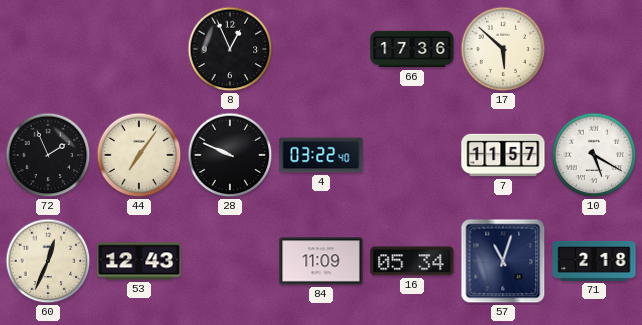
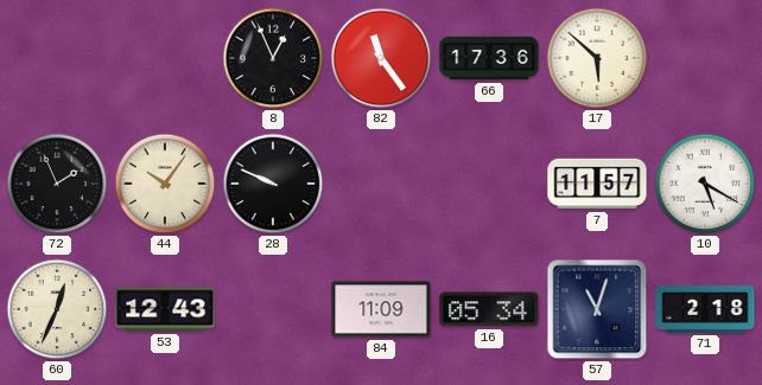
82: none -> 11:24 (381, 58)
44: 7:06 -> 10:06 (165, 184)
4: 03:22 -> none (321, 155)
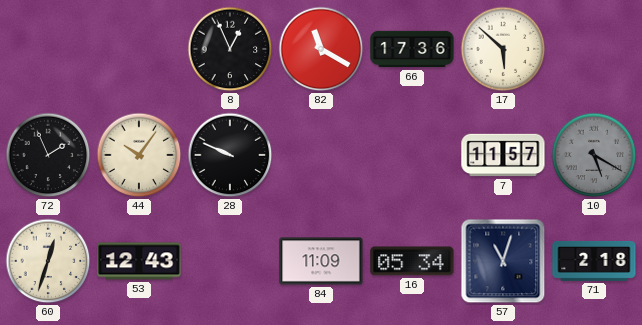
82: 11:24 -> 11:20 (321, 49)
10 dial: white -> grey (594, 155)
60: 12:34 -> 12:33 (48, 261)
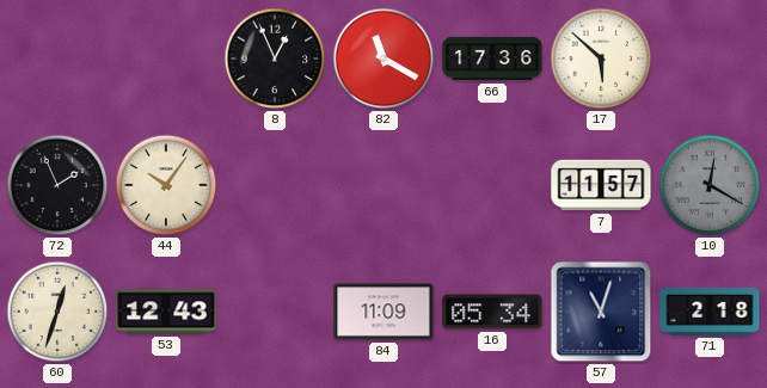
28: 9:49 -> none (230, 155)
10: 5:20 -> 12:20 (710, 185)
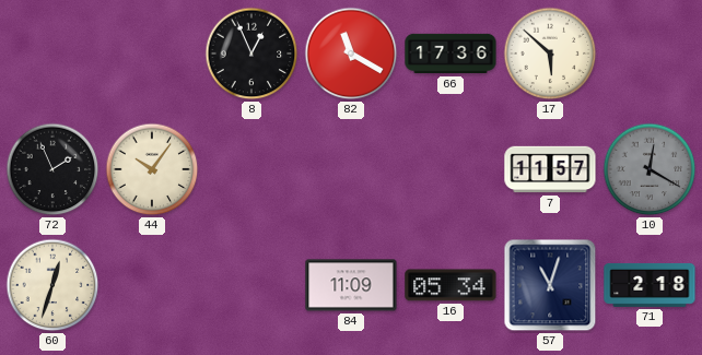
53: 12:43 -> none (166, 312)
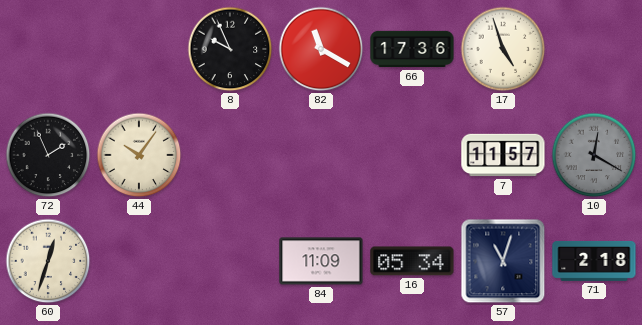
8: 12:56 -> 9:56 (230, 49)
17: 5:52 -> 4:57 (503, 49)
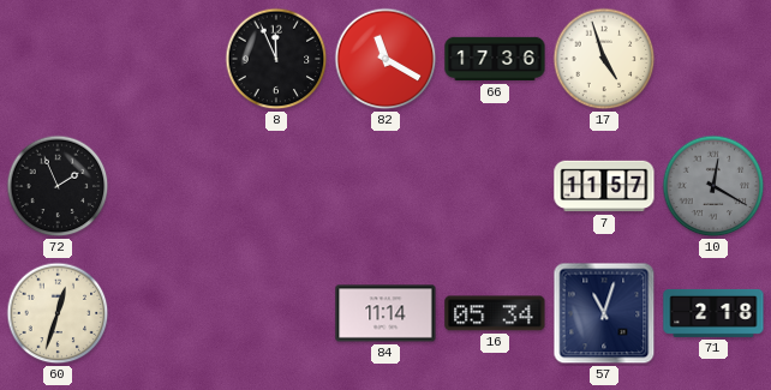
8: 9:56 -> 11:56 (276, 59)
44: 10:06 -> none (139, 155)
84: 11:09 -> 11:14 (385, 313)
